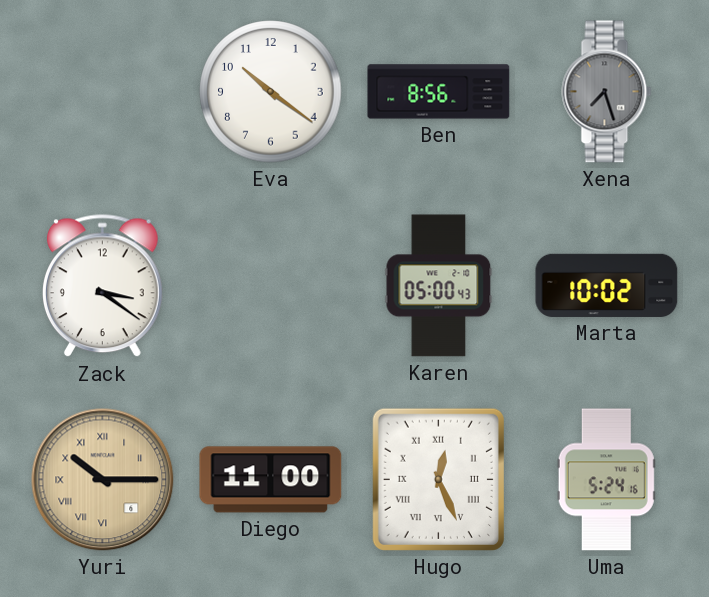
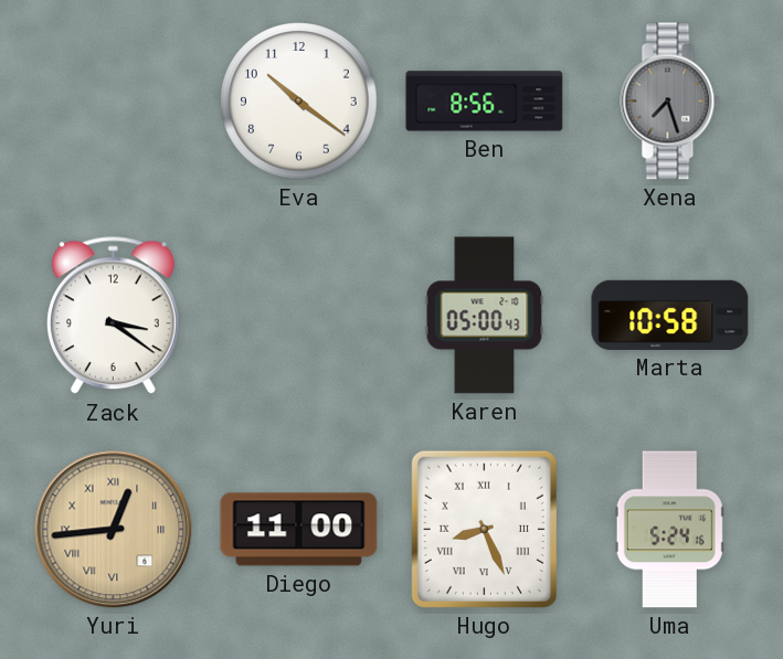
Marta: 10:02 -> 10:58 (670, 315)
Yuri: 10:15 -> 12:44 (114, 530)
Hugo: 12:26 -> 8:26 (484, 529)
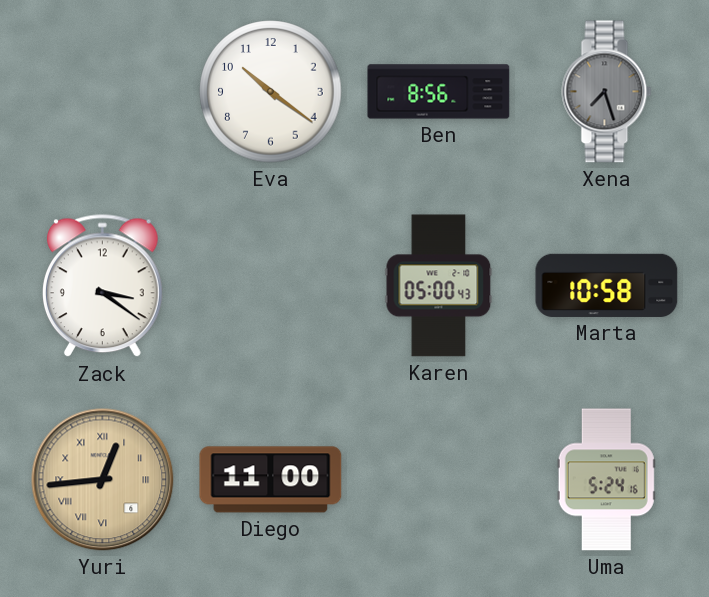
Hugo: 8:26 -> none (484, 529)
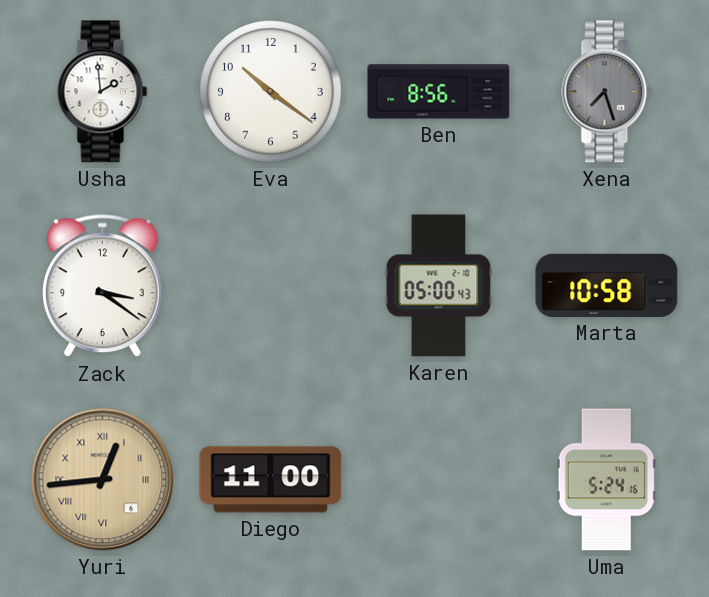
Usha: none -> 1:59 (103, 92)
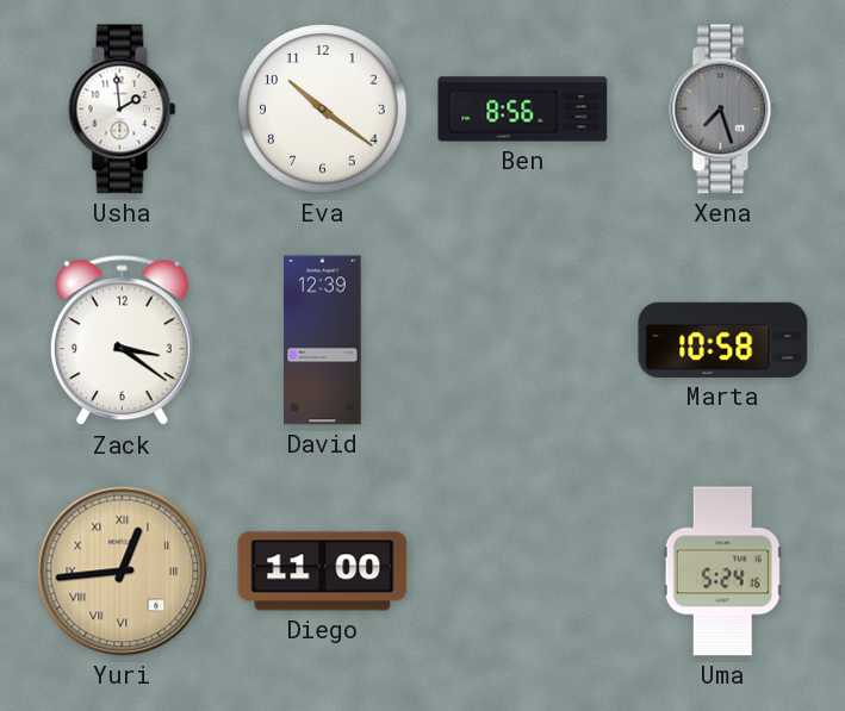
David: none -> 12:39 (323, 341)
Karen: 05:00 -> none (439, 286)
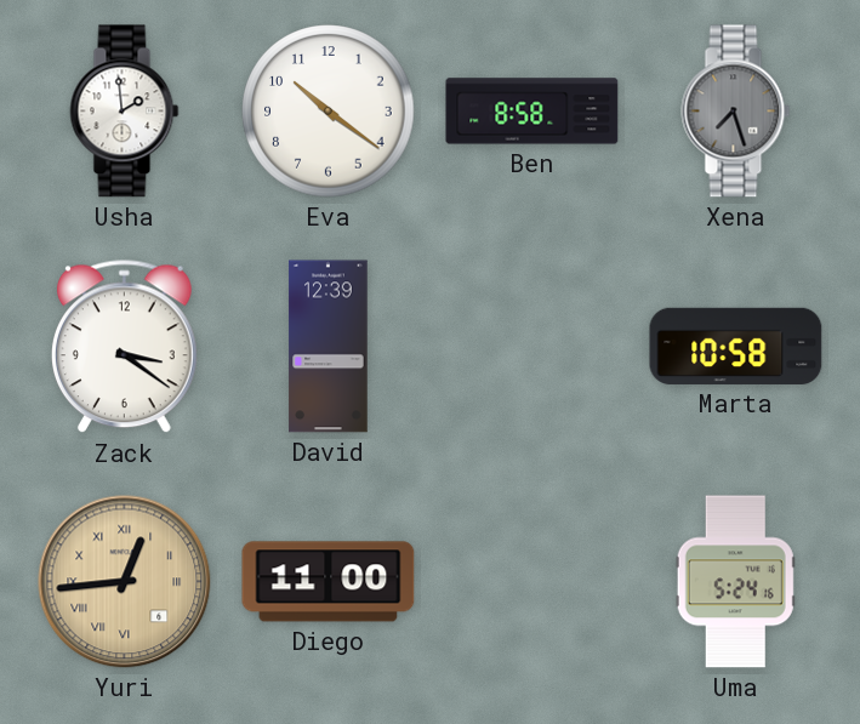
Ben: 8:56 -> 8:58 (532, 112)
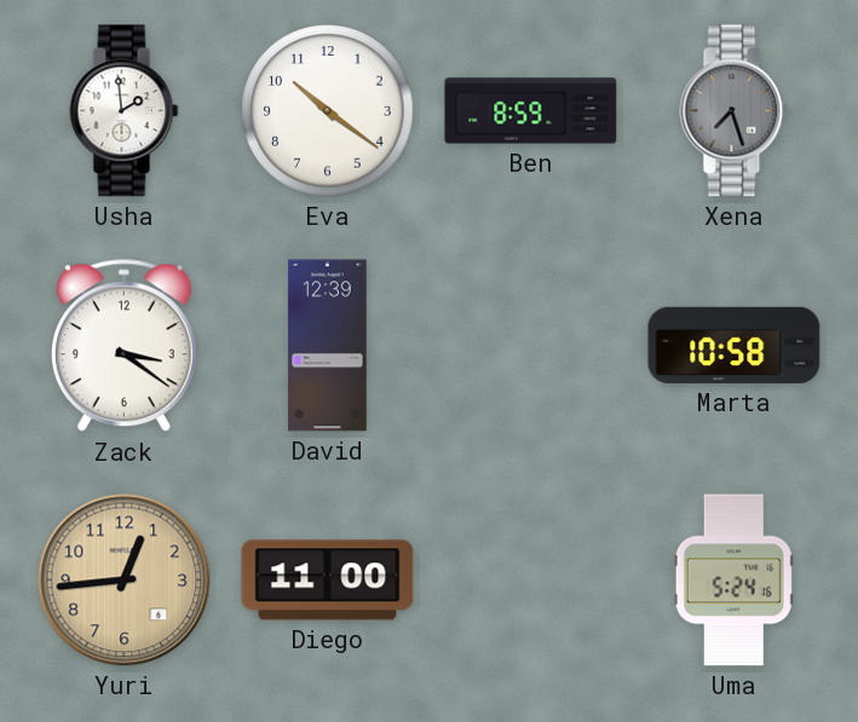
Ben: 8:58 -> 8:59 (531, 111)
Yuri numerals: Roman -> Arabic (125, 581)
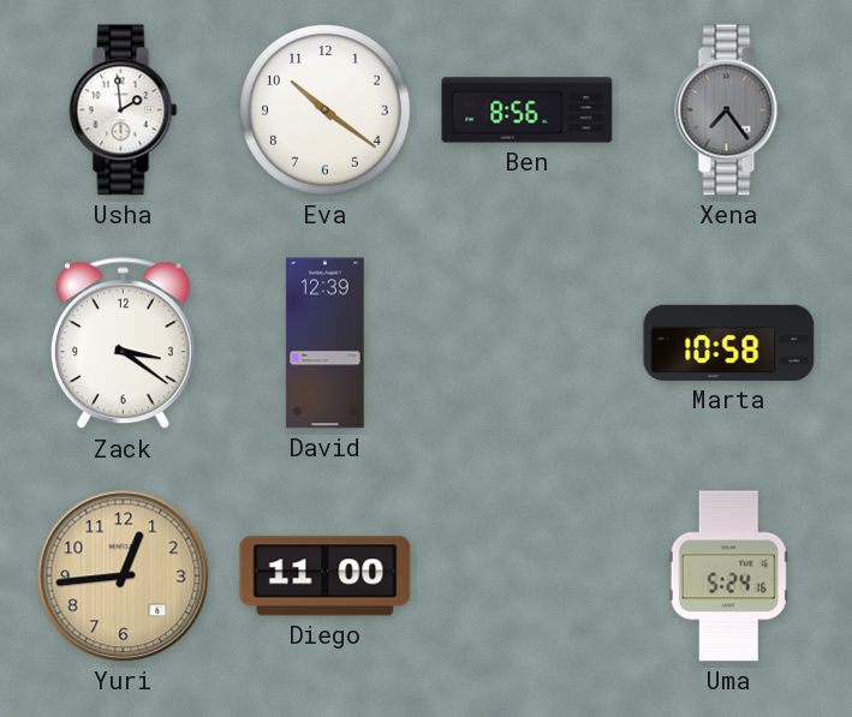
Ben: 8:59 -> 8:56 (528, 110)
Xena: 7:27 -> 7:24 (729, 110)
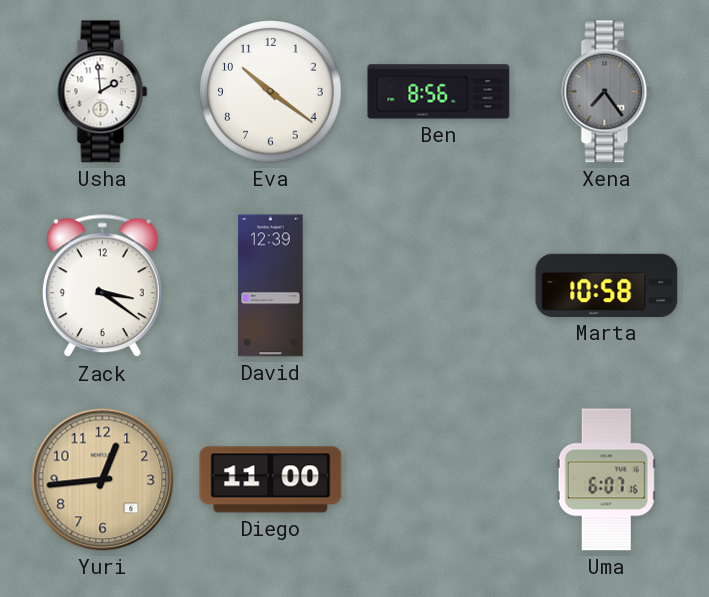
Uma: 5:24 -> 6:07 (606, 480)
